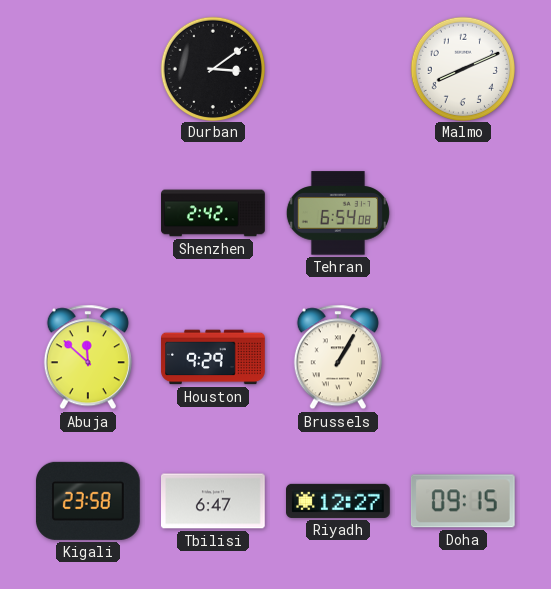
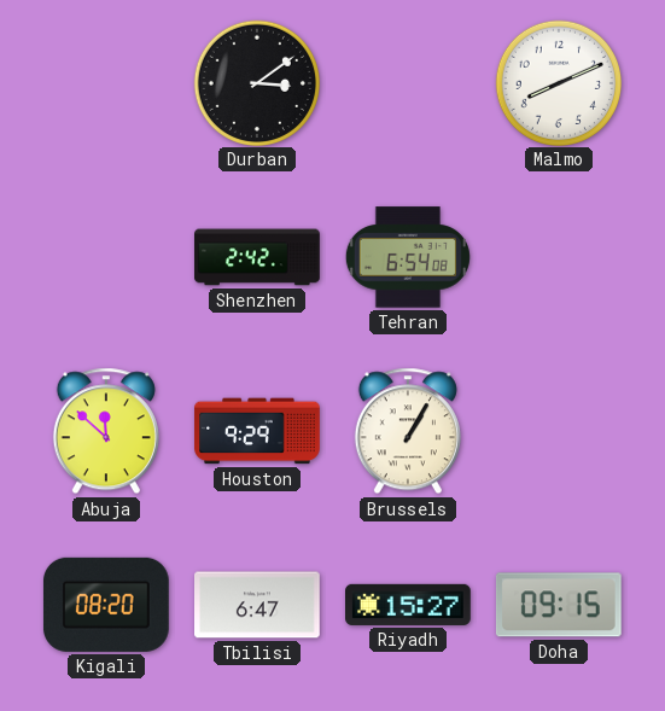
Kigali: 23:58 -> 08:20 (106, 605)
Riyadh: 12:27 -> 15:27 (408, 605)
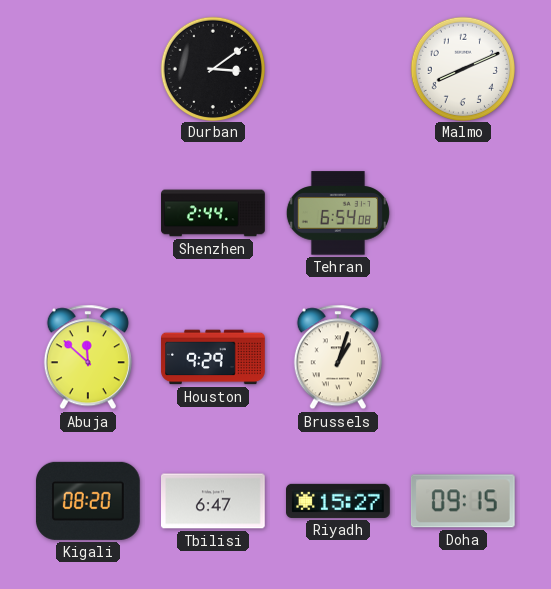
Shenzhen: 2:42 -> 2:44 (213, 213)
Brussels: 1:05 -> 1:03 (338, 357)
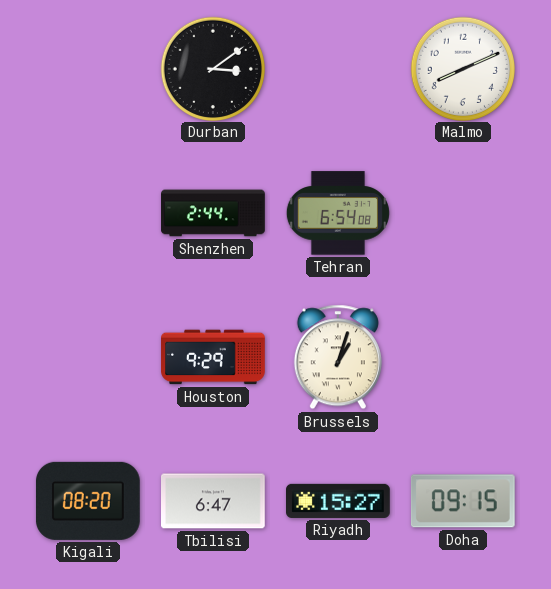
Abuja: 11:52 -> none (88, 357)
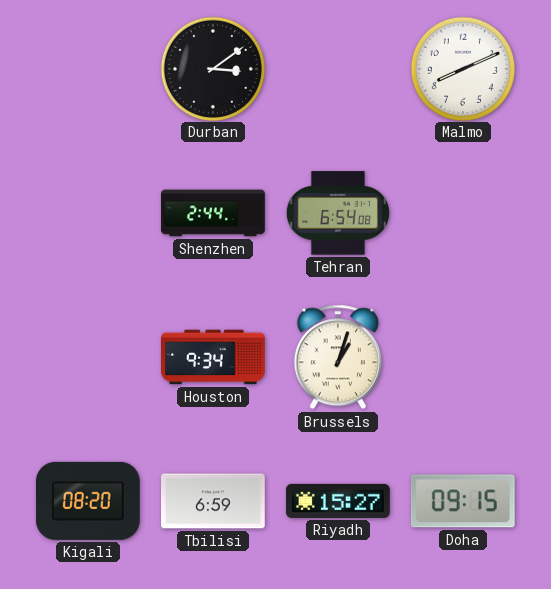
Houston: 9:29 -> 9:34 (213, 357)
Tbilisi: 6:47 -> 6:59 (214, 501)
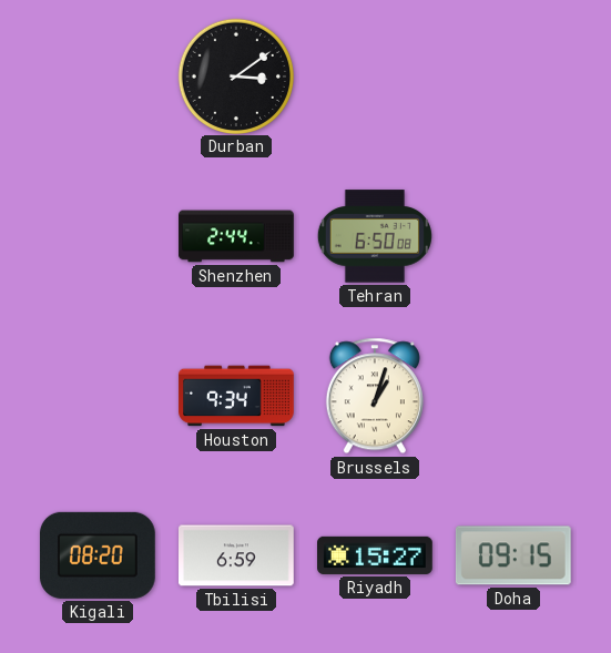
Malmo: 8:11 -> none (462, 68)
Tehran: 6:54 -> 6:50 (375, 236)
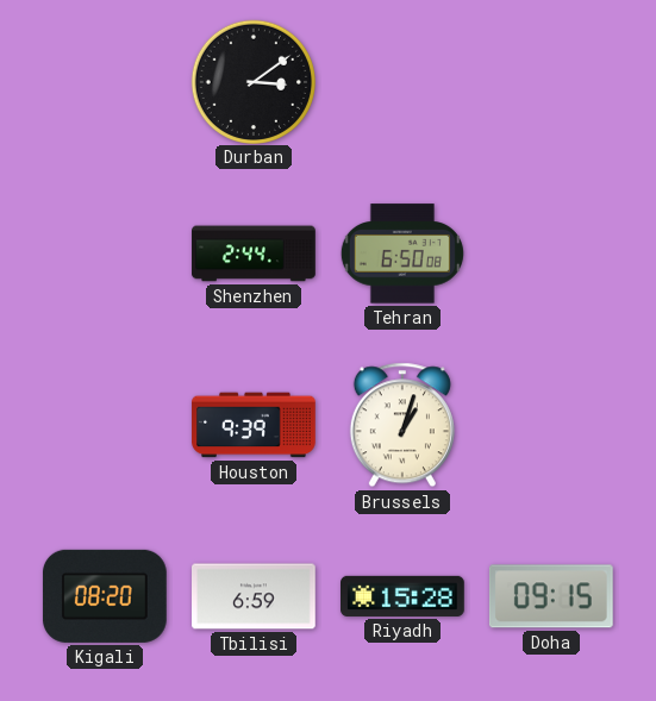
Houston: 9:34 -> 9:39 (254, 425)
Riyadh: 15:27 -> 15:28 (402, 596)
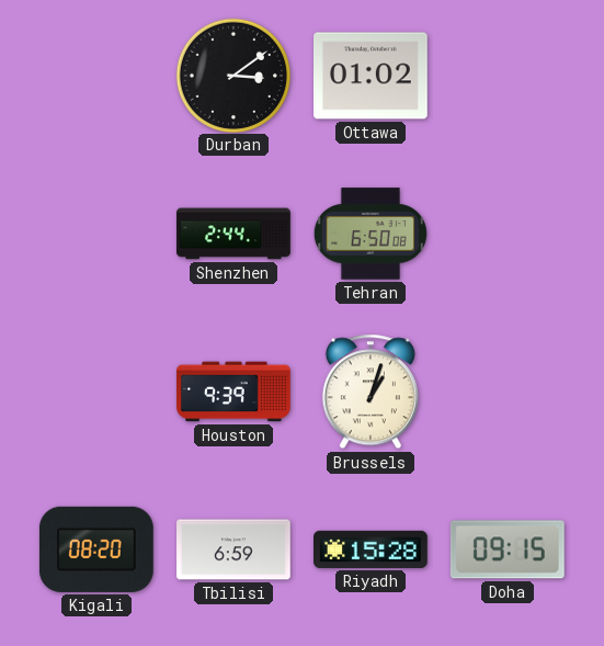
Ottawa: none -> 01:02 (372, 76)
